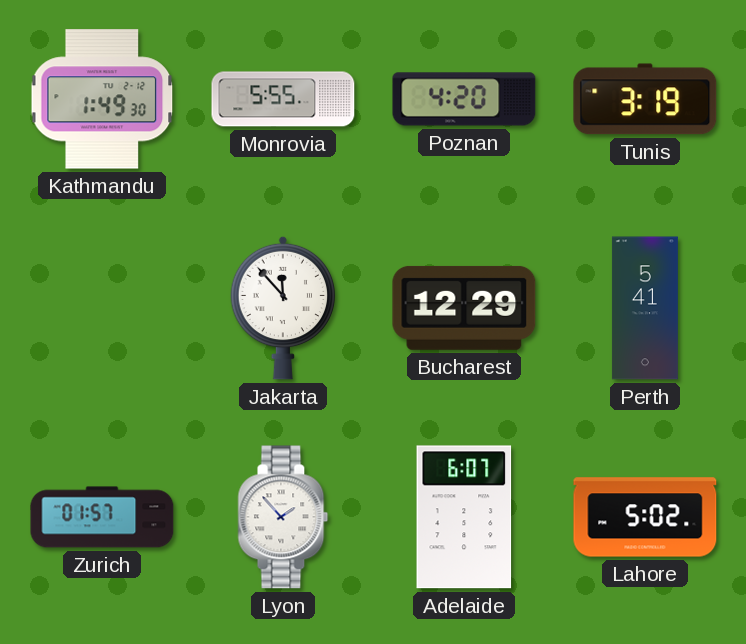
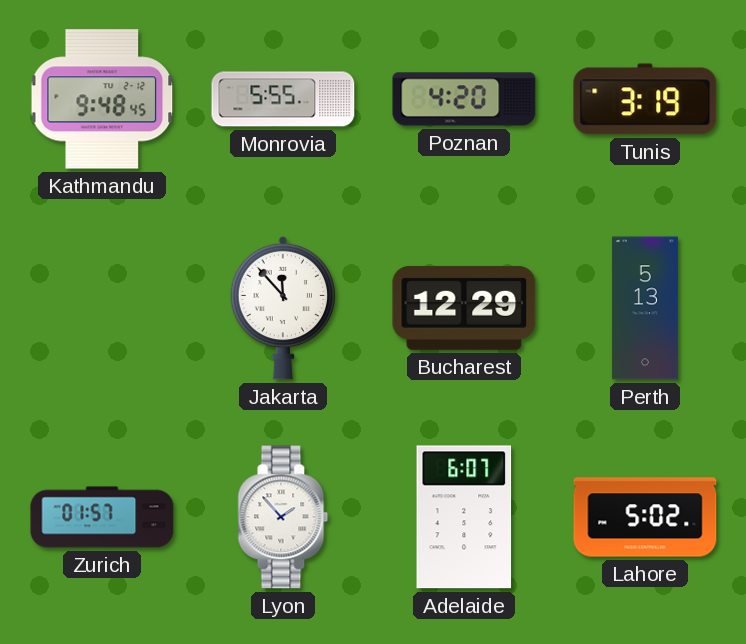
Kathmandu: 1:49 -> 9:48 (102, 99)
Perth: 5:41 -> 5:13 (645, 308)
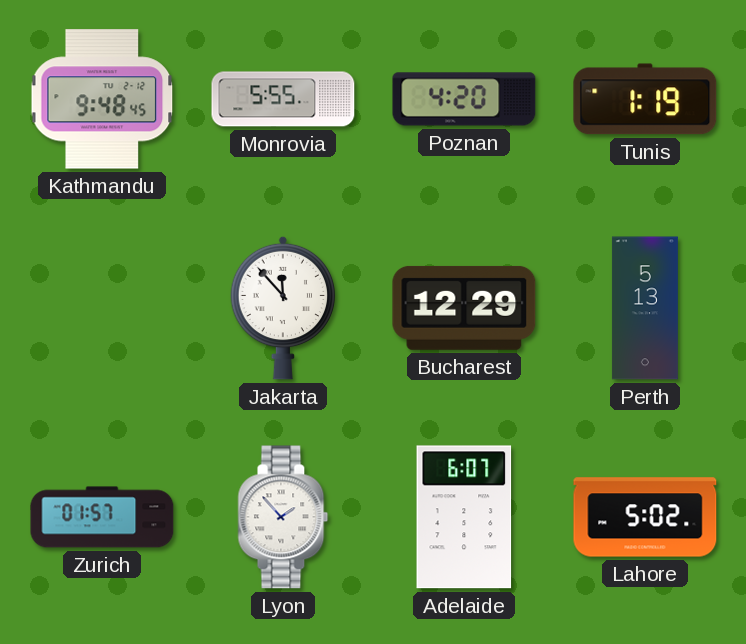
Tunis: 3:19 -> 1:19 (645, 99)
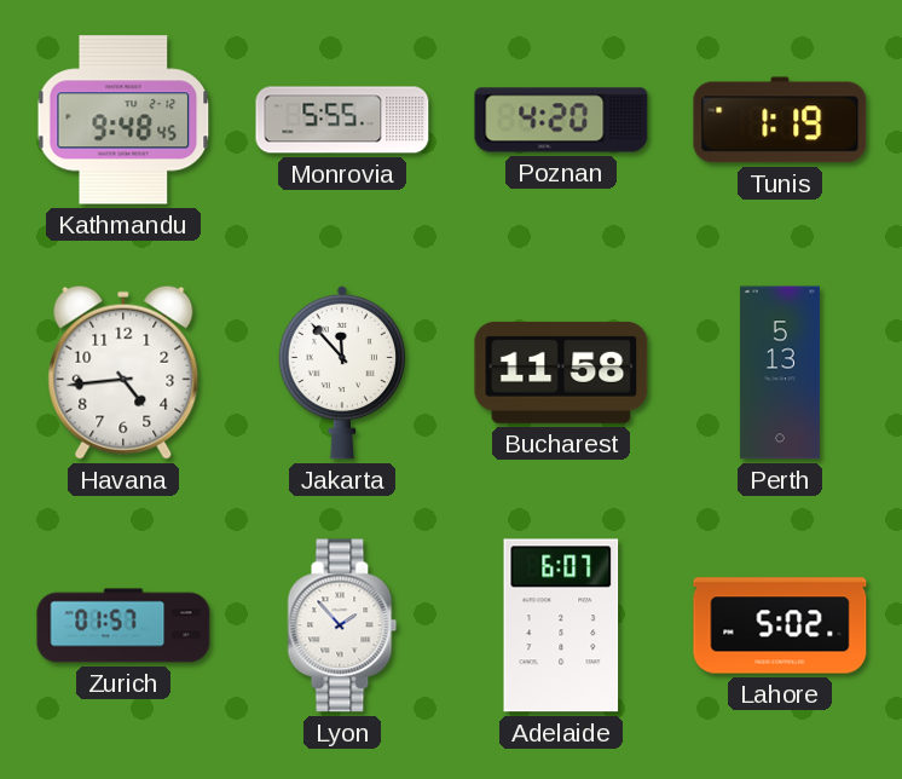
Havana: none -> 4:44 (123, 373)
Bucharest: 12:29 -> 11:58 (561, 373)
